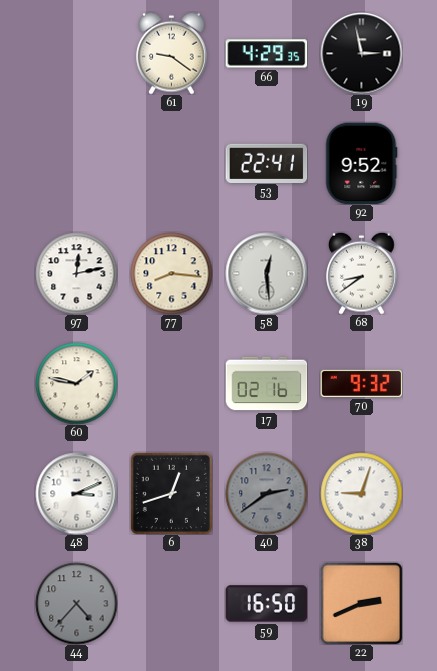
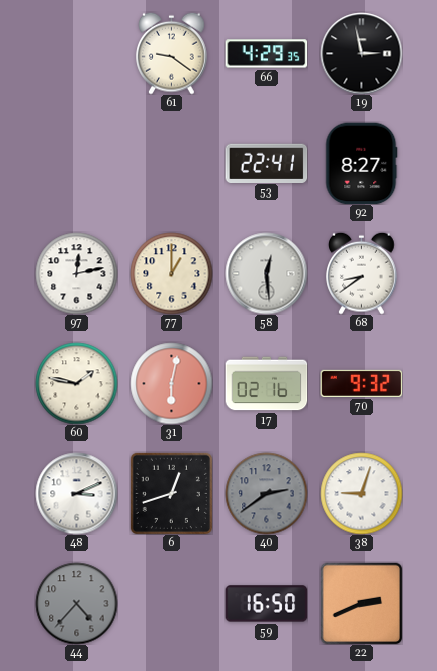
92: 9:52 -> 8:27 (362, 163)
77: 8:16 -> 1:00 (171, 273)
31: none -> 6:02 (171, 383)
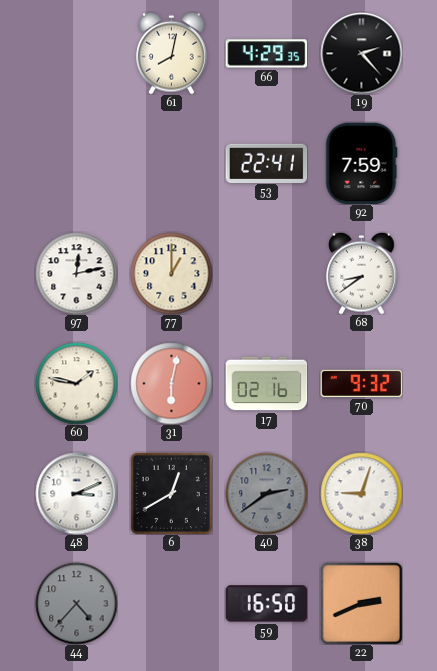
61: 9:21 -> 8:02 (172, 53)
19: 2:58 -> 2:23 (361, 53)
92: 8:27 -> 7:59 (362, 163)
58: 12:29 -> none (266, 273)
6: 12:42 -> 12:40 (171, 493)
